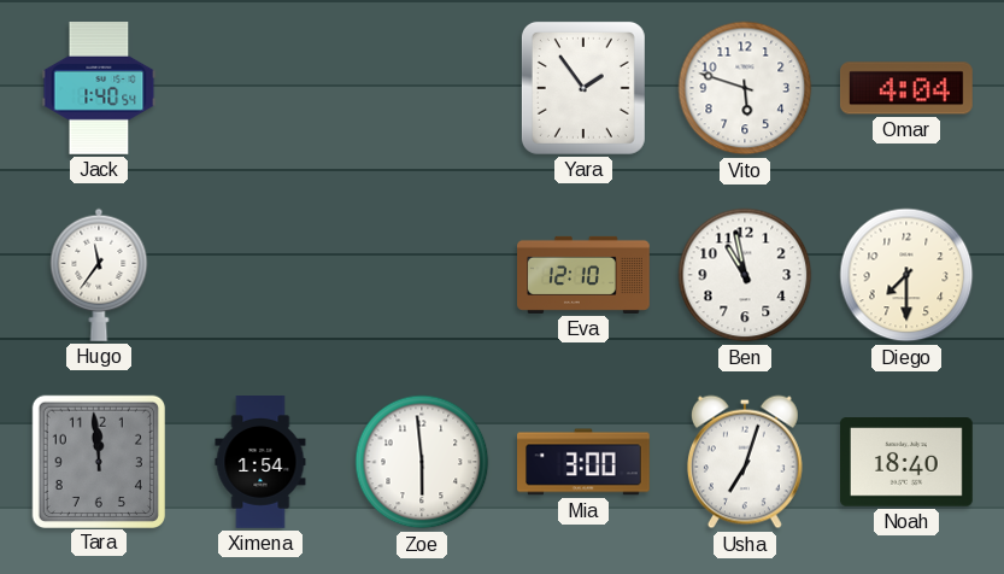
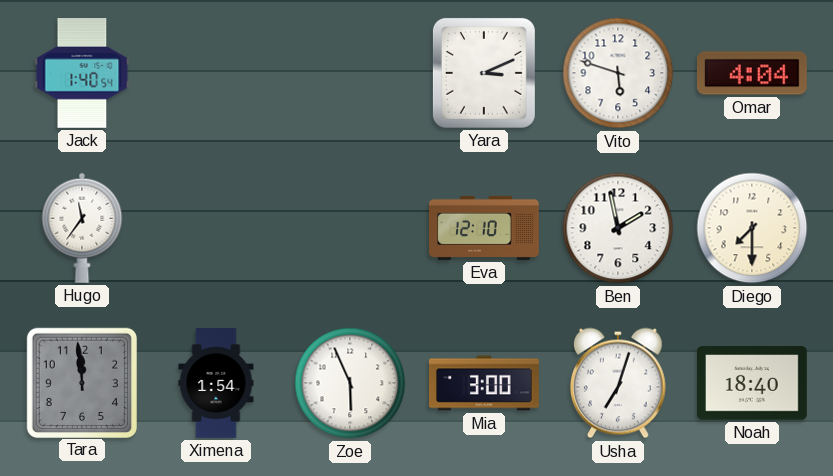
Yara: 1:54 -> 3:11 (484, 73)
Ben: 10:58 -> 1:58 (618, 228)
Zoe: 5:59 -> 5:56 (350, 383)
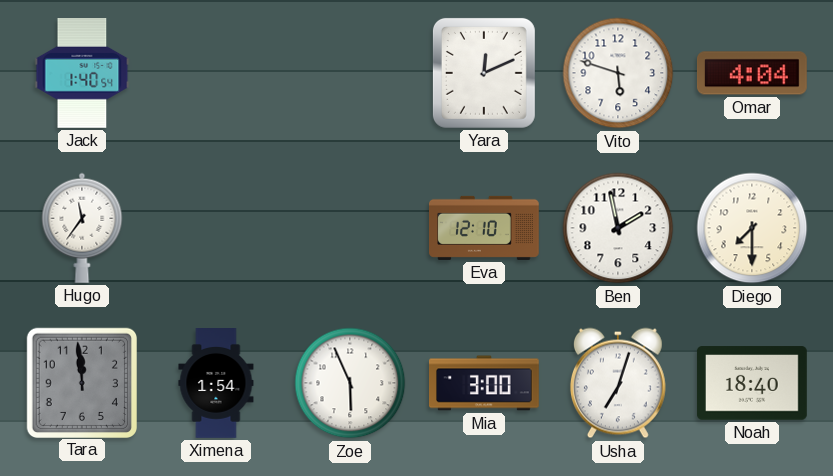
Yara: 3:11 -> 12:11 (484, 73)
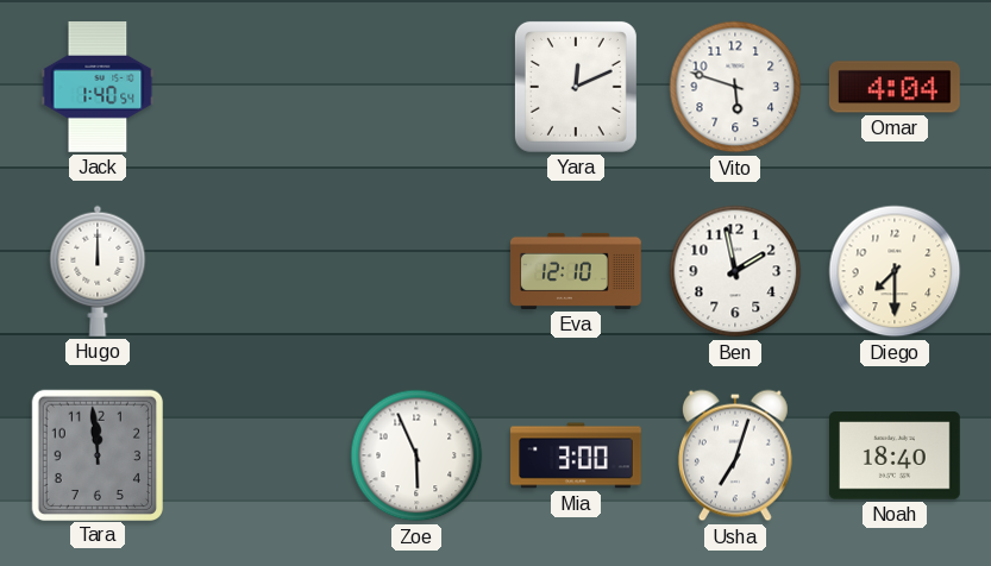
Hugo: 11:36 -> 12:00 (98, 271)
Ximena: 1:54 -> none (216, 384)
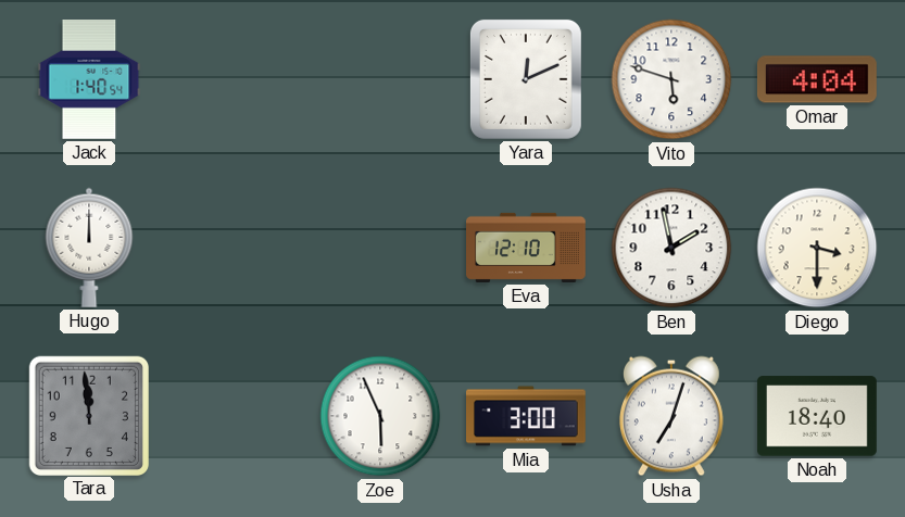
Diego: 7:30 -> 3:30 (817, 248)
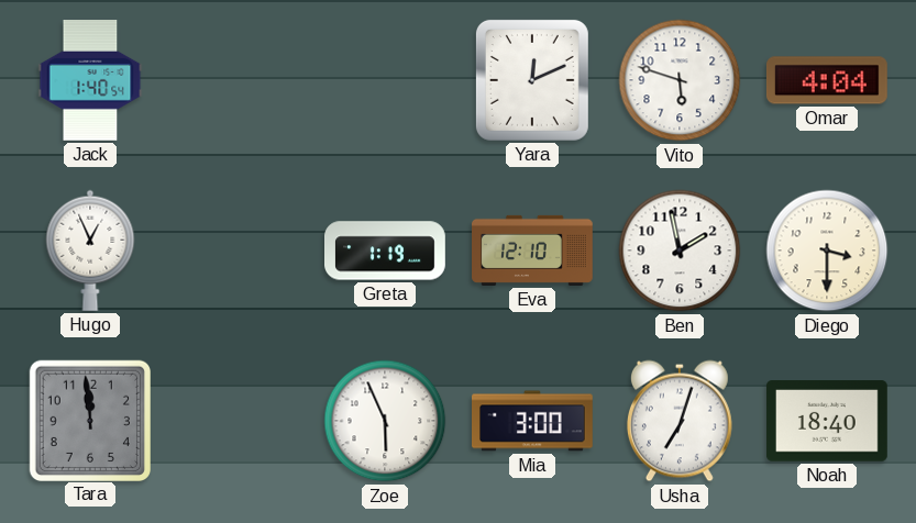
Hugo: 12:00 -> 12:56 (90, 251)
Greta: none -> 1:19 (386, 251)
